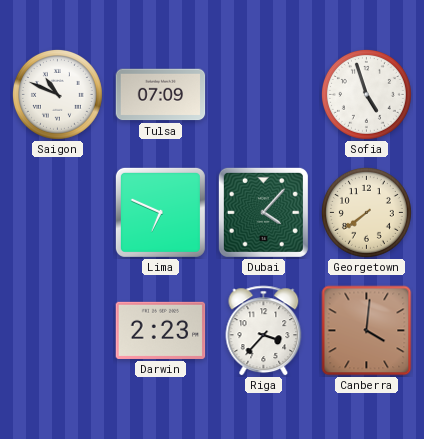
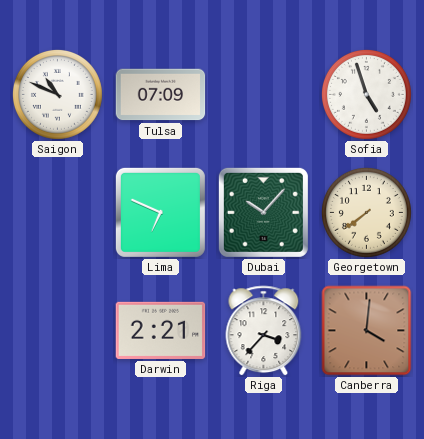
Dubai: 4:07 -> 10:07 (263, 212)
Darwin: 2:23 -> 2:21 (161, 330)
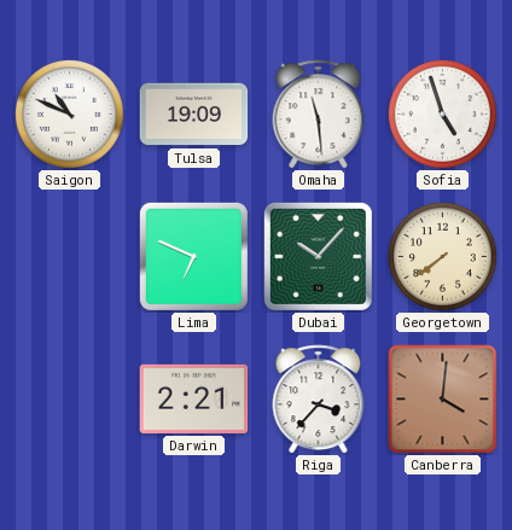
Tulsa: 07:09 -> 19:09 (194, 115)
Omaha: none -> 11:29 (319, 115)
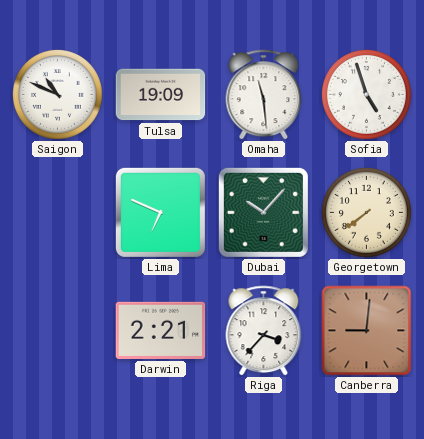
Canberra: 4:01 -> 9:01 (367, 331)
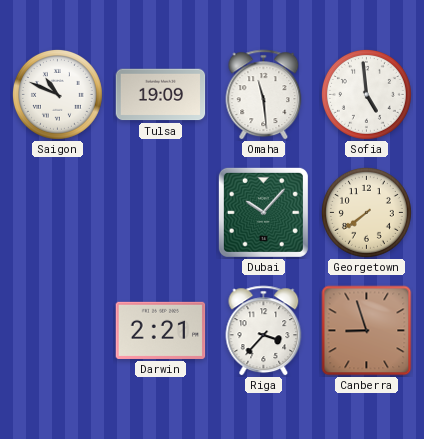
Sofia: 4:57 -> 4:59 (366, 94)
Lima: 6:49 -> none (160, 212)
Canberra: 9:01 -> 8:57 (367, 331)
